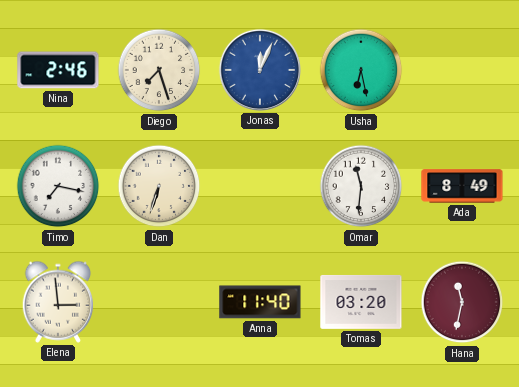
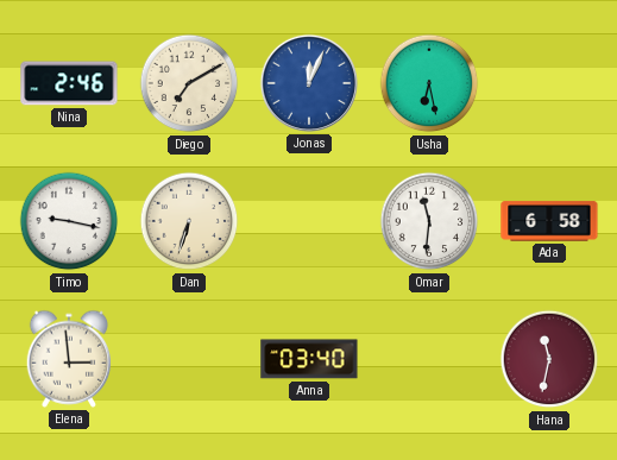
Diego: 7:27 -> 7:10 (189, 83)
Timo: 7:17 -> 9:17 (69, 221)
Ada: 8:49 -> 6:58 (549, 221)
Anna: 11:40 -> 03:40 (309, 359)
Tomas: 03:20 -> none (361, 302)
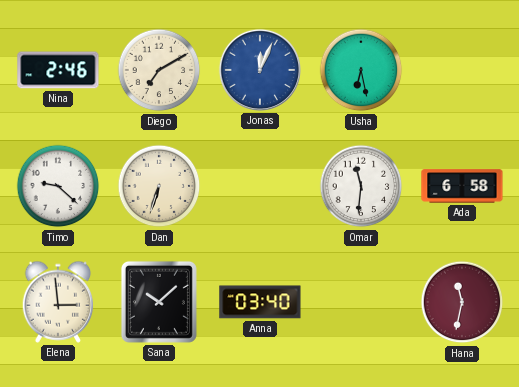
Timo: 9:17 -> 9:22 (58, 186)
Sana: none -> 10:08 (159, 302)
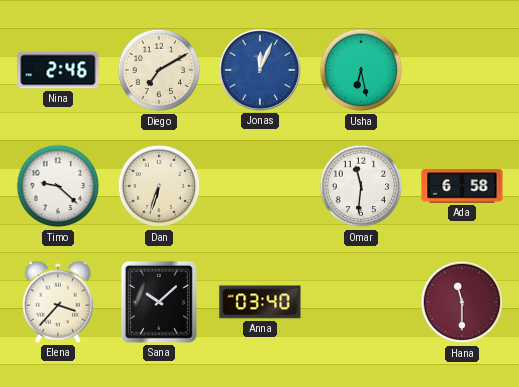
Elena: 2:59 -> 3:37 (58, 302)
Hana: 11:32 -> 11:30 (462, 302)
